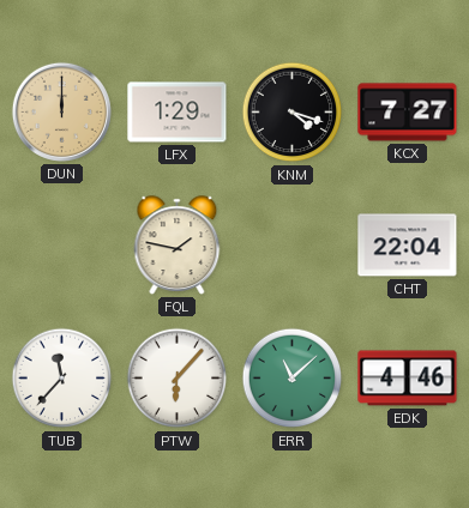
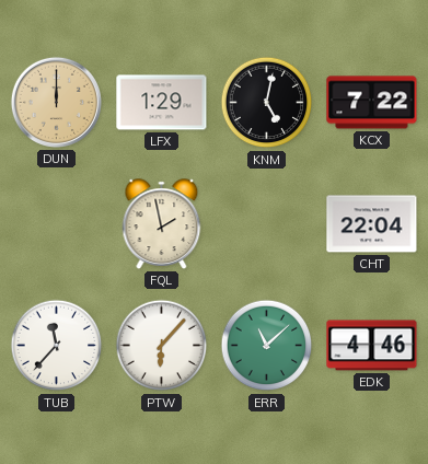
KNM: 4:18 -> 5:02 (267, 103)
KCX: 7:27 -> 7:22 (372, 103)
FQL: 1:47 -> 1:58 (162, 224)
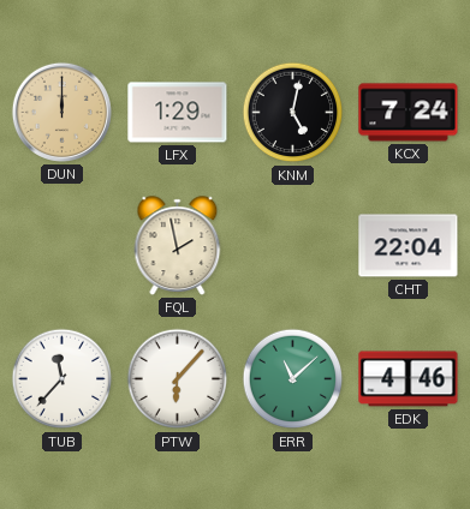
KCX: 7:22 -> 7:24 (409, 113)
